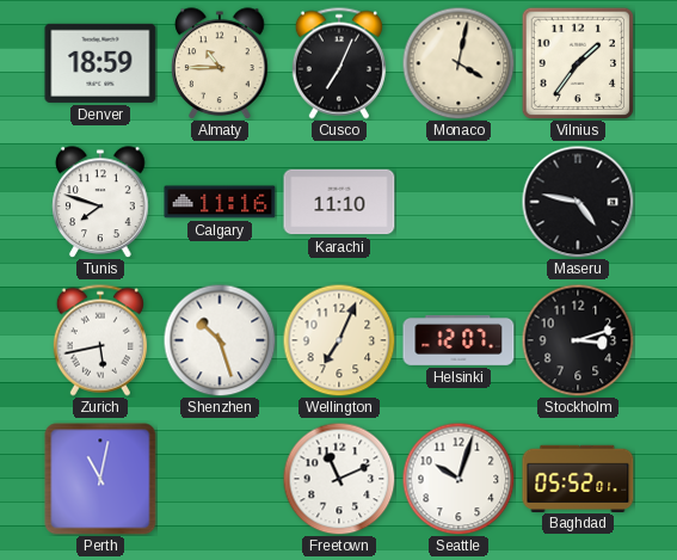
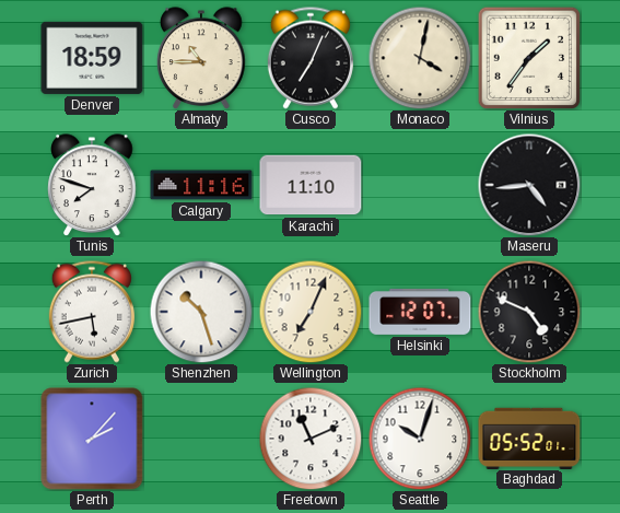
Maseru: 4:47 -> 4:44 (529, 185)
Stockholm: 3:12 -> 4:49 (529, 312)
Perth: 11:02 -> 2:07 (92, 439)
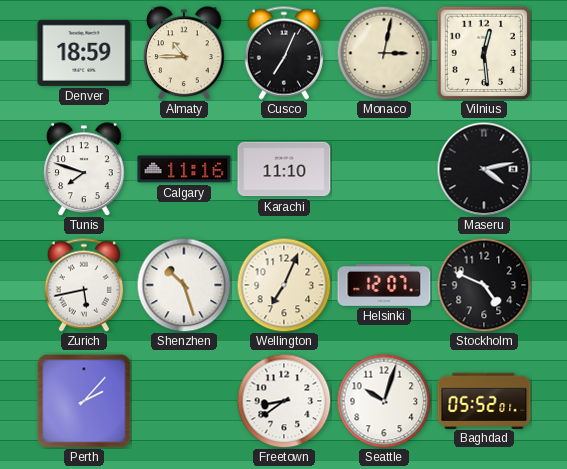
Monaco: 4:02 -> 3:02 (384, 53)
Vilnius: 1:36 -> 12:29 (484, 53)
Maseru: 4:44 -> 4:13 (484, 169)
Freetown: 11:11 -> 8:39 (284, 401)
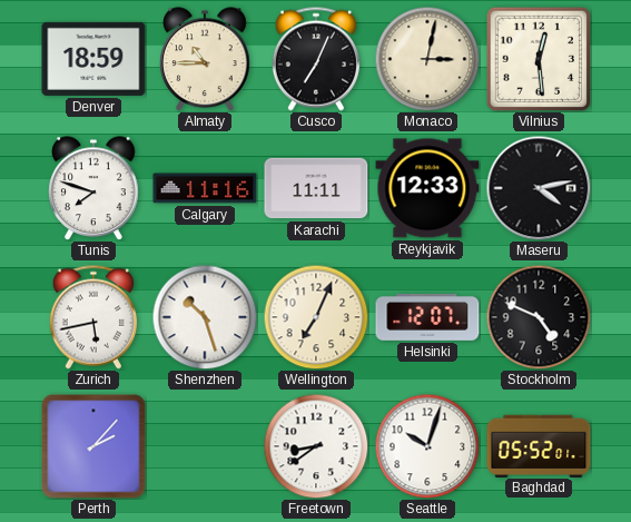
Karachi: 11:10 -> 11:11 (316, 188)
Reykjavik: none -> 12:33 (427, 188)
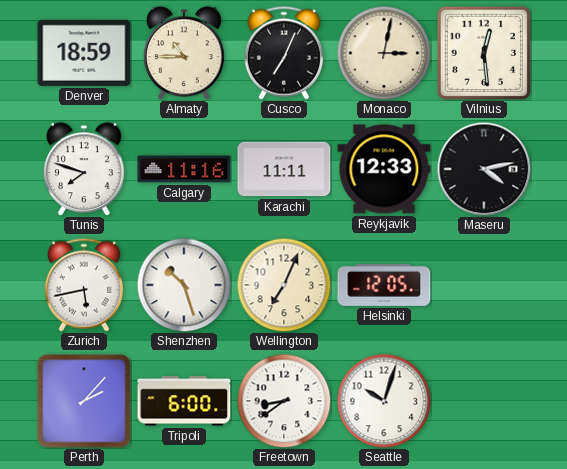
Helsinki: 12:07 -> 12:05 (384, 285)
Stockholm: 4:49 -> none (539, 317)
Tripoli: none -> 6:00 (184, 401)
Baghdad: 05:52 -> none (539, 445)
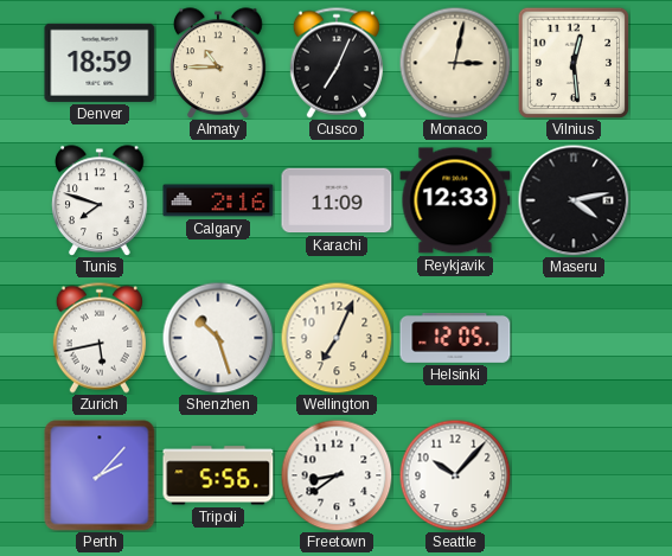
Calgary: 11:16 -> 2:16 (218, 200)
Karachi: 11:11 -> 11:09 (337, 200)
Tripoli: 6:00 -> 5:56 (218, 475)
Seattle: 10:03 -> 10:07 (455, 475)
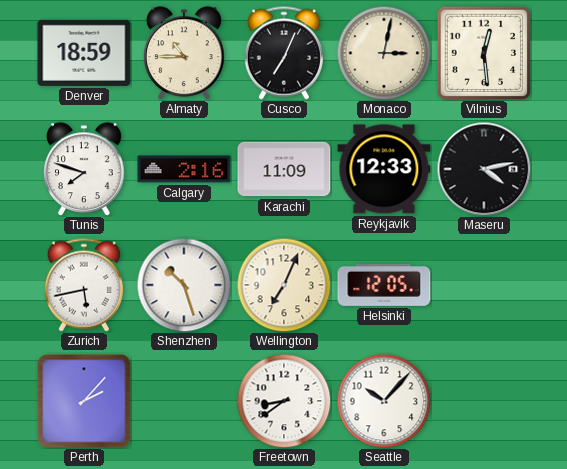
Tripoli: 5:56 -> none (218, 475)
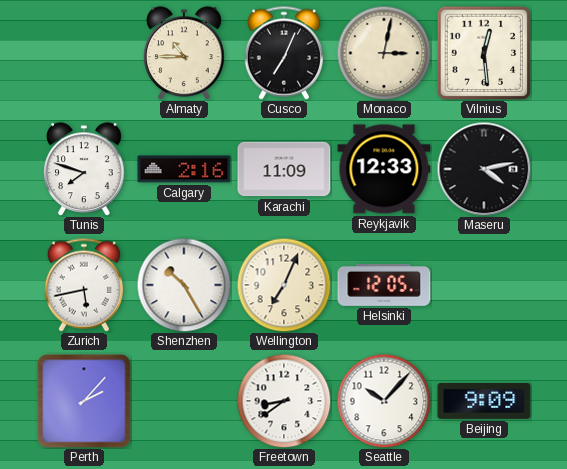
Denver: 18:59 -> none (84, 53)
Shenzhen: 10:27 -> 10:25 (184, 285)
Beijing: none -> 9:09 (484, 401)
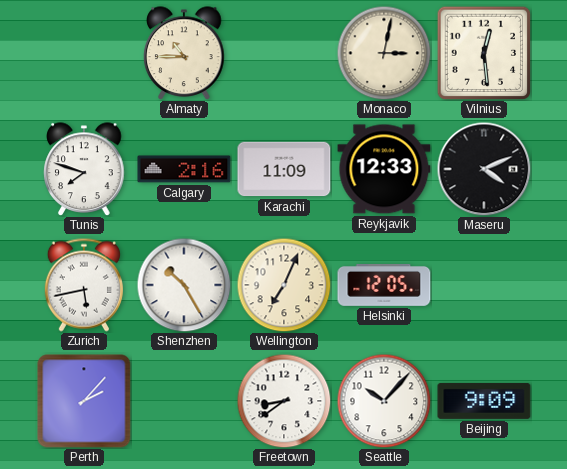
Cusco: 7:04 -> none (284, 53)
Maseru: 4:13 -> 4:11 (484, 169)
